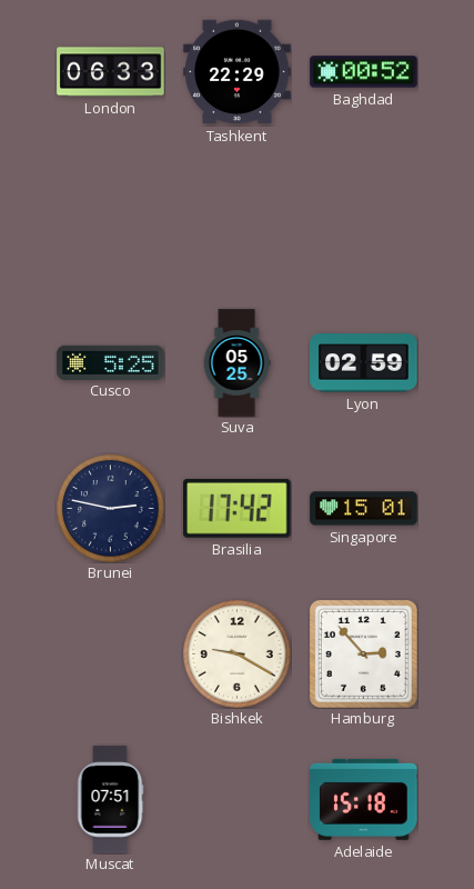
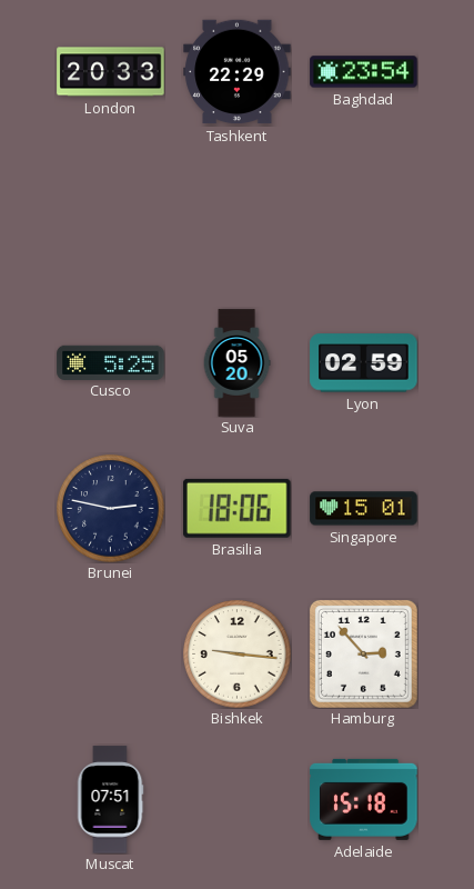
London: 06:33 -> 20:33 (111, 72)
Baghdad: 00:52 -> 23:54 (364, 72)
Suva: 05:25 -> 05:20 (236, 363)
Brasilia: 17:42 -> 18:06 (238, 508)
Bishkek: 9:20 -> 9:16 (238, 655)
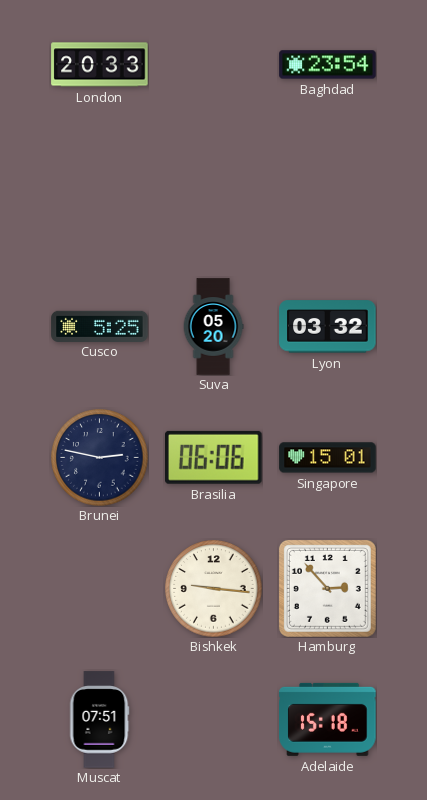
Tashkent: 22:29 -> none (238, 72)
Lyon: 02:59 -> 03:32 (328, 327)
Brasilia: 18:06 -> 06:06 (214, 457)
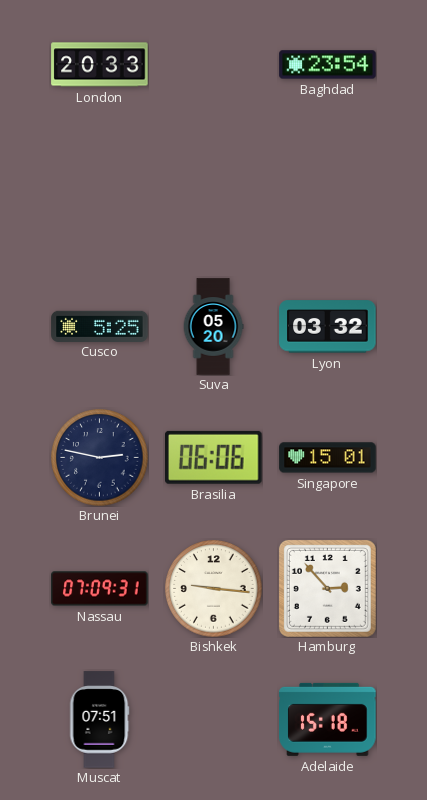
Nassau: none -> 07:09 (100, 589)
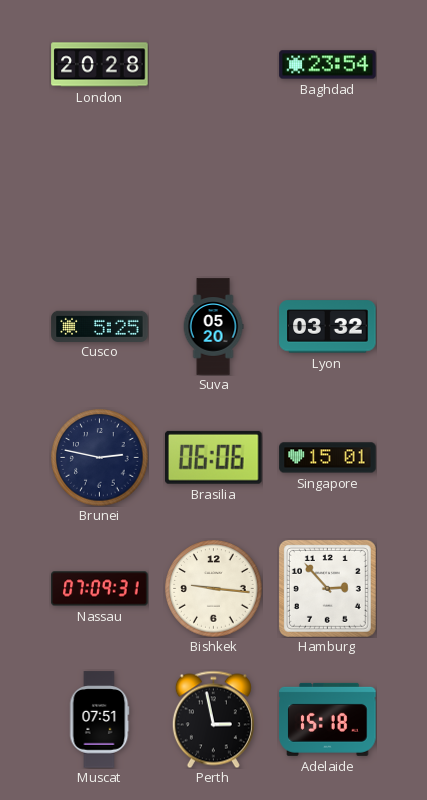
London: 20:33 -> 20:28 (100, 65)
Perth: none -> 2:58 (213, 719)
